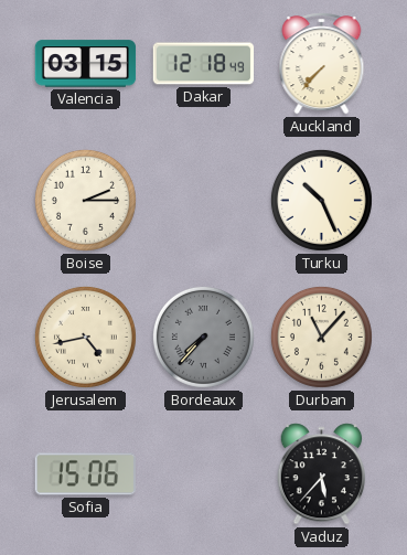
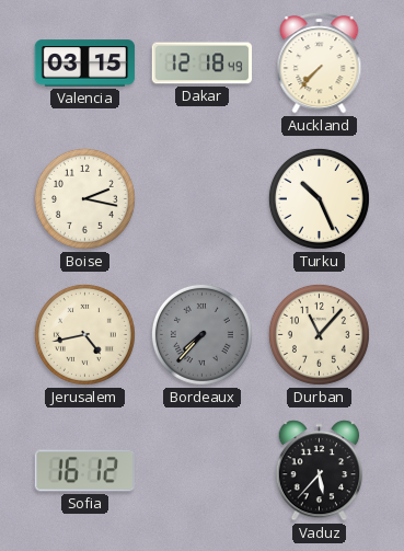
Boise: 2:15 -> 2:17 (84, 198)
Sofia: 15:06 -> 16:12 (84, 471)
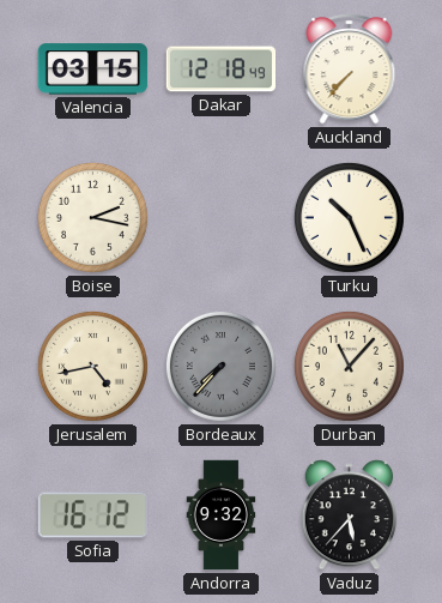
Andorra: none -> 9:32 (222, 515)
